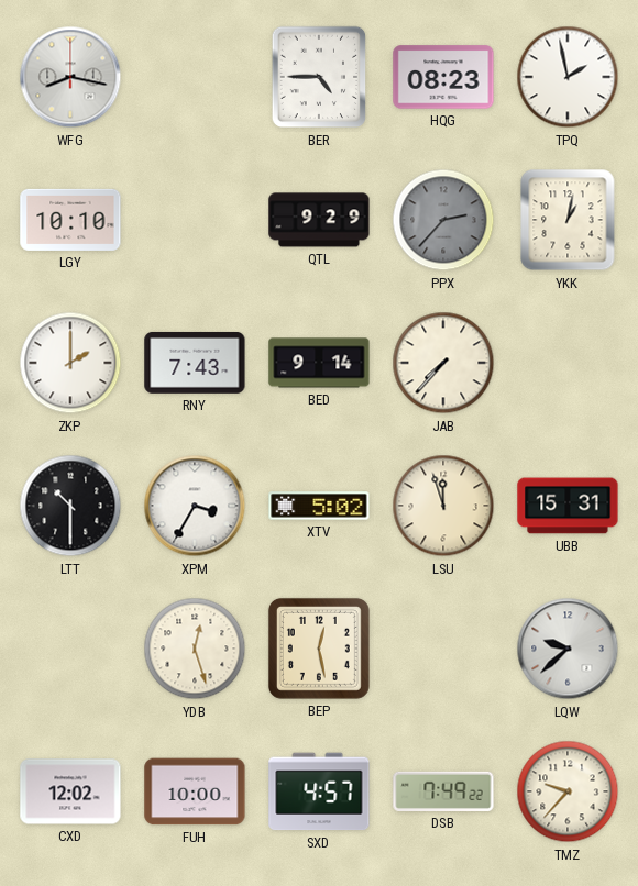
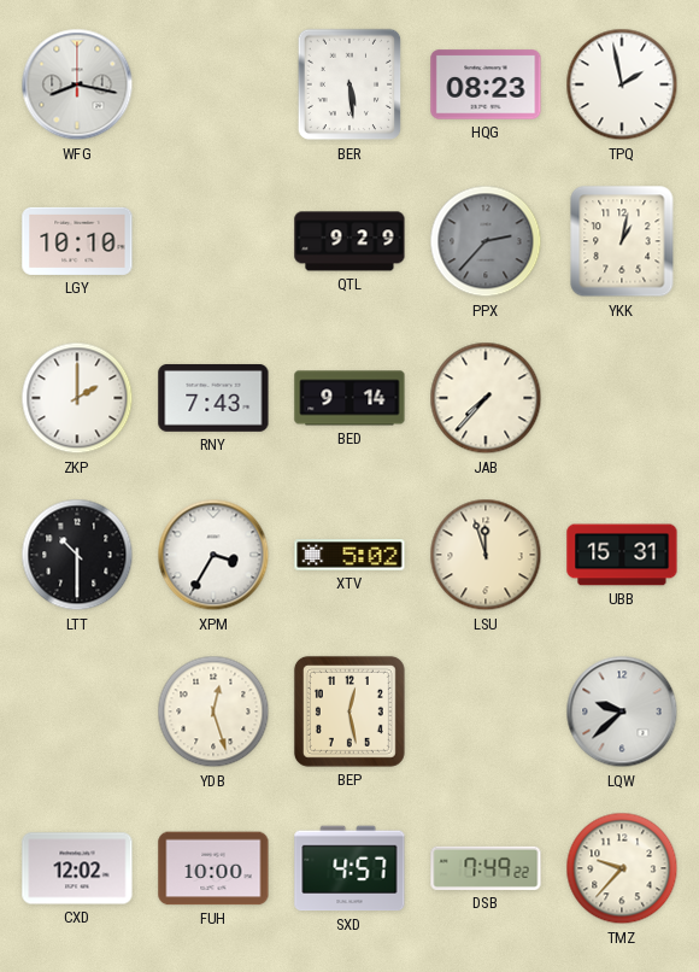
BER: 4:45 -> 5:29 (349, 84)
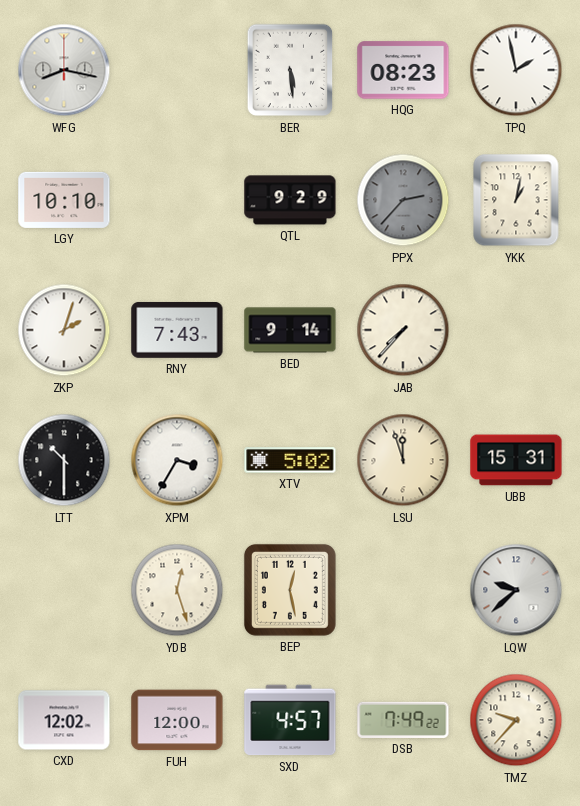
ZKP: 2:00 -> 2:03 (64, 330)
FUH: 10:00 -> 12:00 (177, 720)
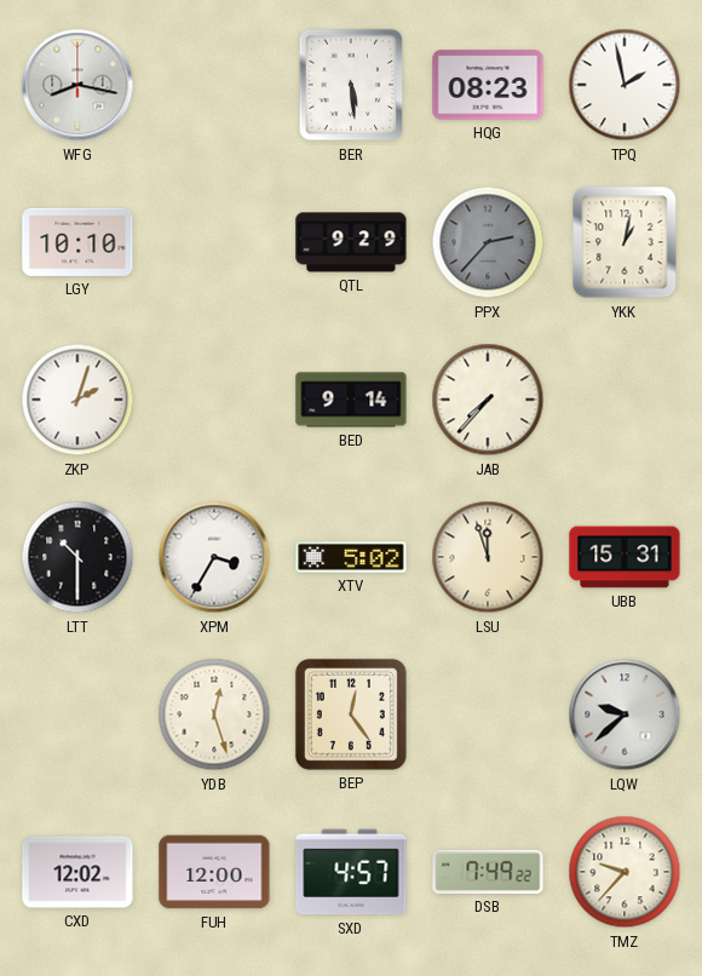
RNY: 7:43 -> none (177, 330)
BEP: 12:28 -> 12:24 (351, 714)
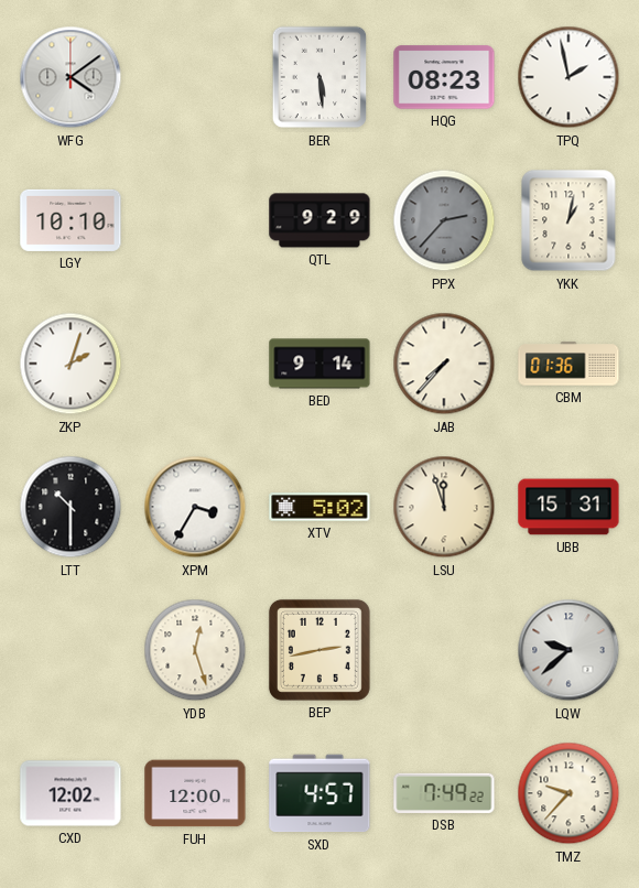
WFG: 8:17 -> 4:09 (71, 77)
CBM: none -> 01:36 (568, 364)
BEP: 12:24 -> 2:43 (319, 650)
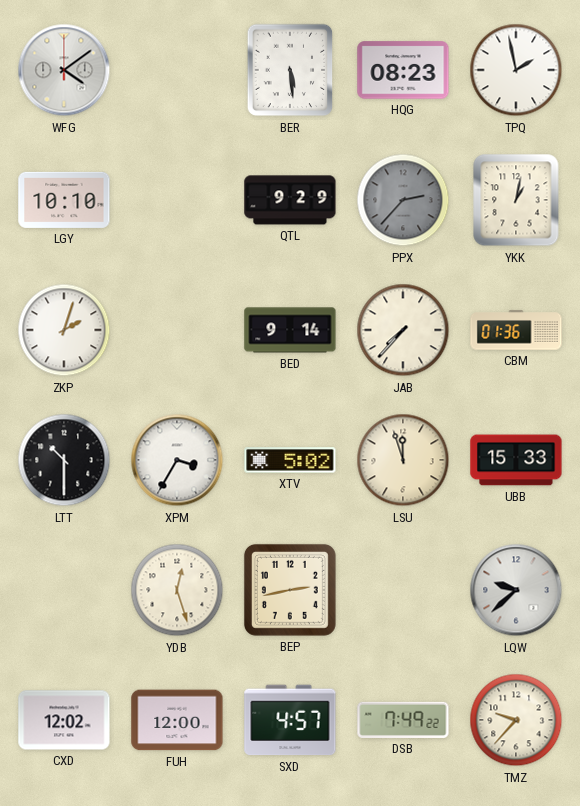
UBB: 15:31 -> 15:33 (516, 460)
